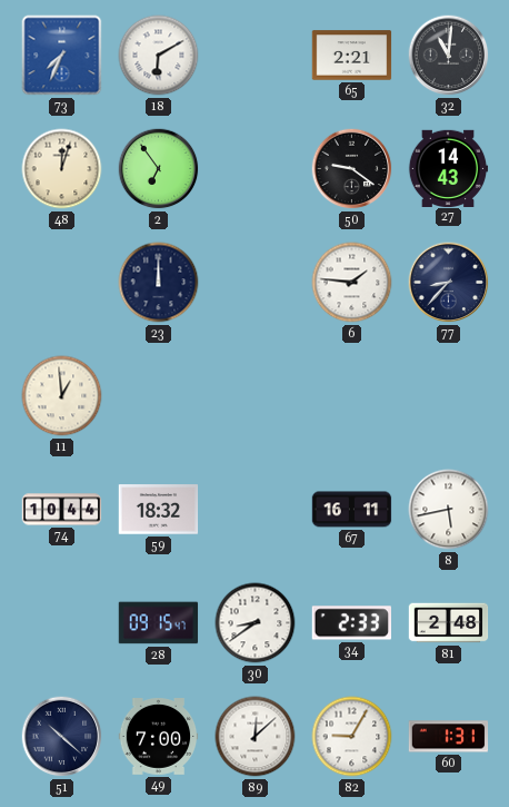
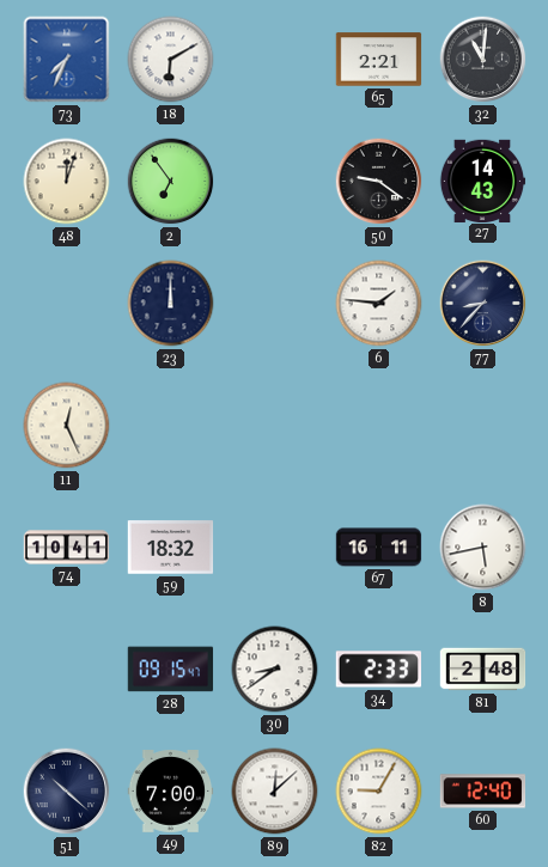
11: 12:59 -> 12:26 (67, 426)
74: 10:44 -> 10:41 (67, 548)
60: 1:31 -> 12:40 (483, 792)
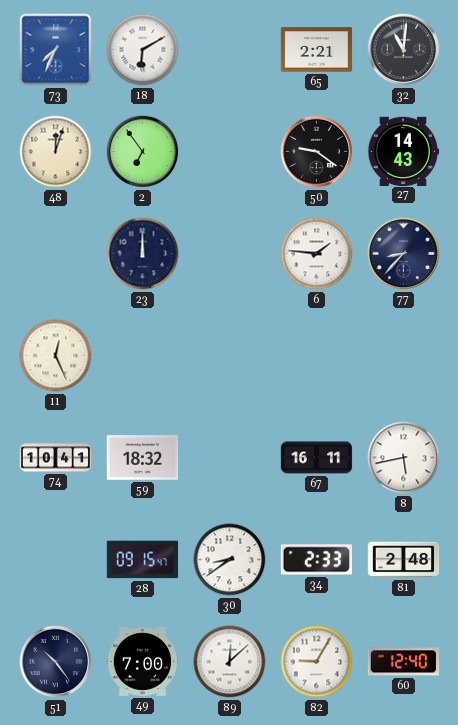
51: 10:22 -> 10:24 (56, 662)
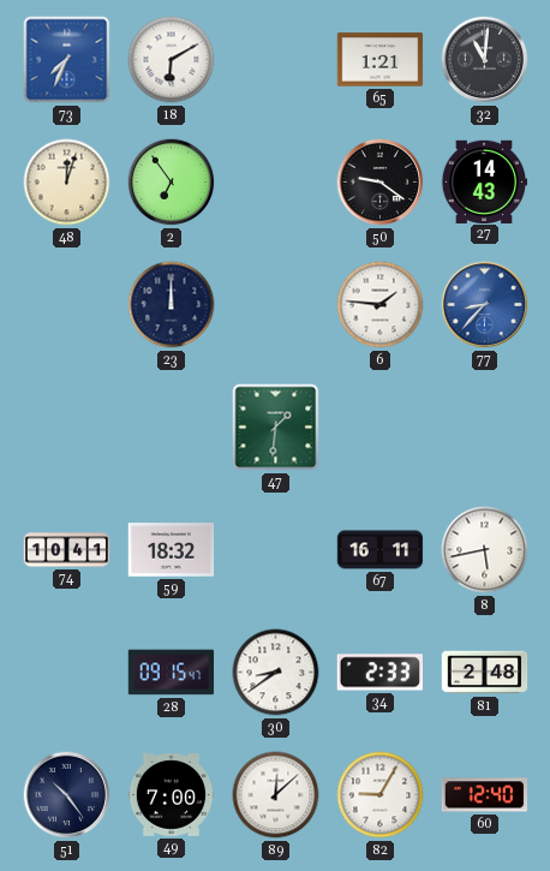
65: 2:21 -> 1:21 (381, 60)
77 dial: navy -> blue (485, 305)
11: 12:26 -> none (56, 356)
47: none -> 1:31 (276, 428)
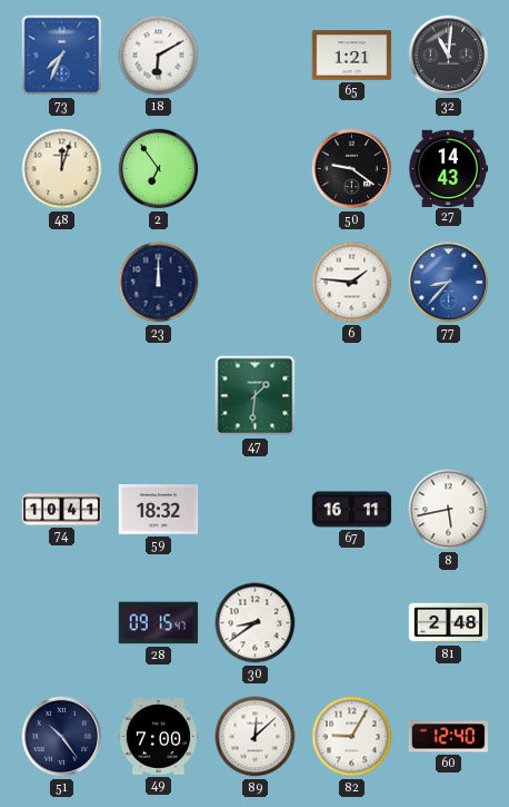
34: 2:33 -> none (379, 673)
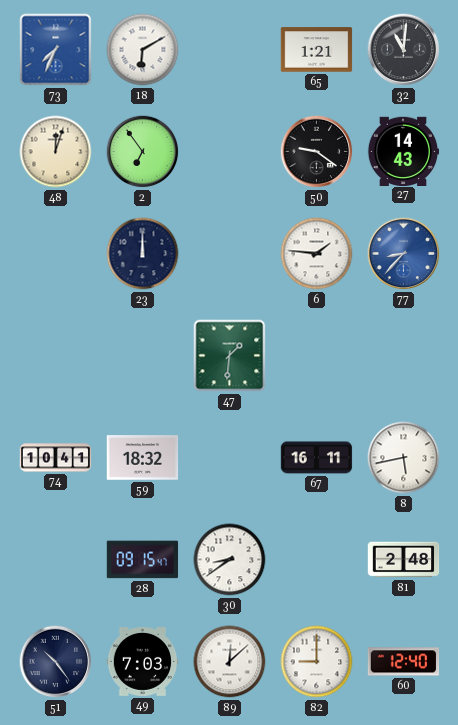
49: 7:00 -> 7:03 (143, 662)
82: 9:05 -> 9:00 (317, 662)
